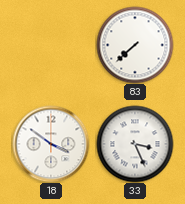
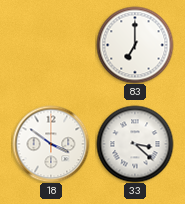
83: 7:38 -> 7:00 (135, 45)
33: 3:26 -> 3:22 (135, 144)
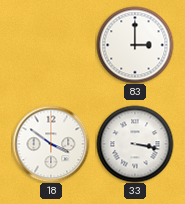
83: 7:00 -> 3:00 (135, 45)
33: 3:22 -> 3:17 (135, 144)
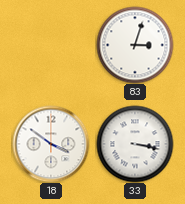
83: 3:00 -> 3:03 (135, 45)
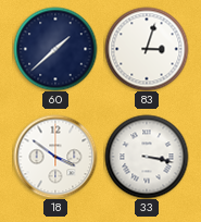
60: none -> 1:38 (55, 49)
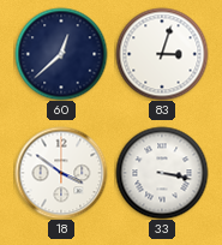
60: 1:38 -> 12:38 (61, 54)
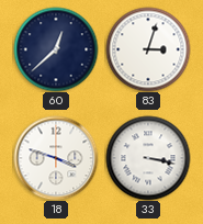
18: 3:51 -> 3:48 (56, 158)
